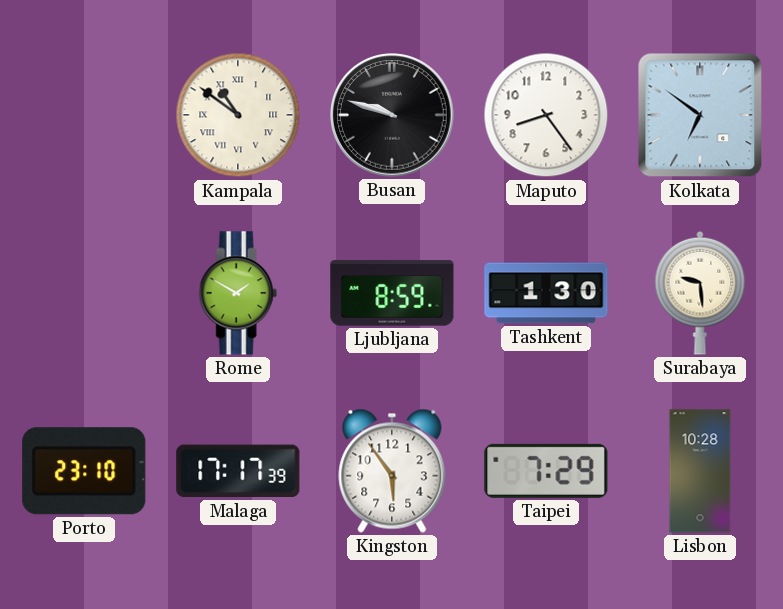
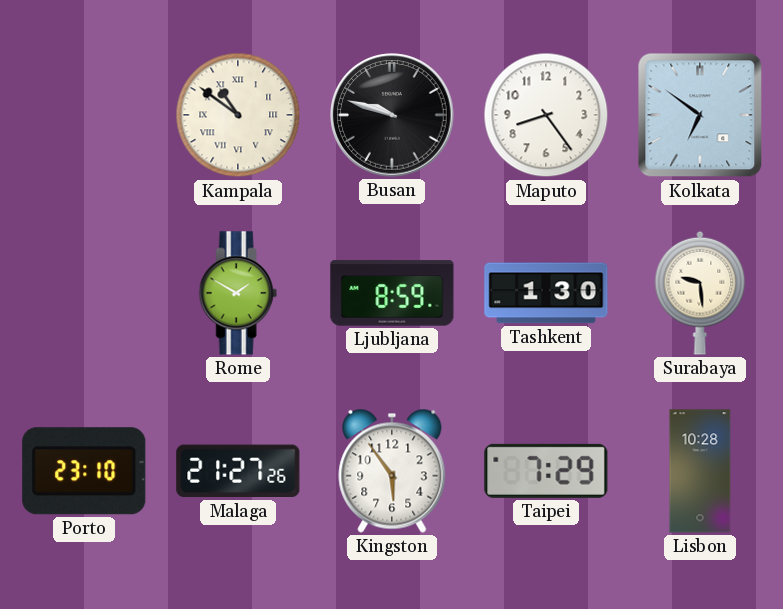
Malaga: 17:17 -> 21:27 (238, 471)
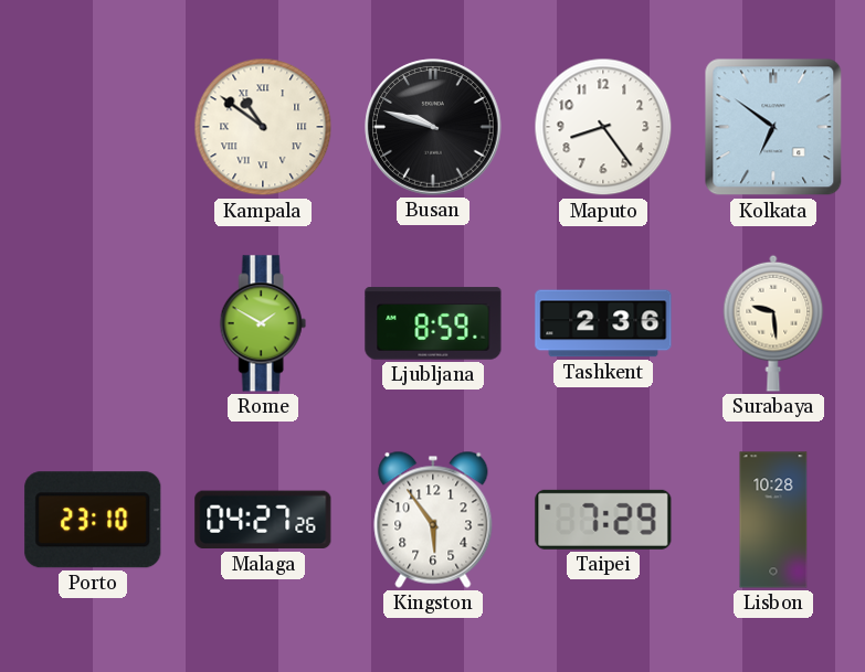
Tashkent: 1:30 -> 2:36 (603, 323)
Malaga: 21:27 -> 04:27 (263, 520)
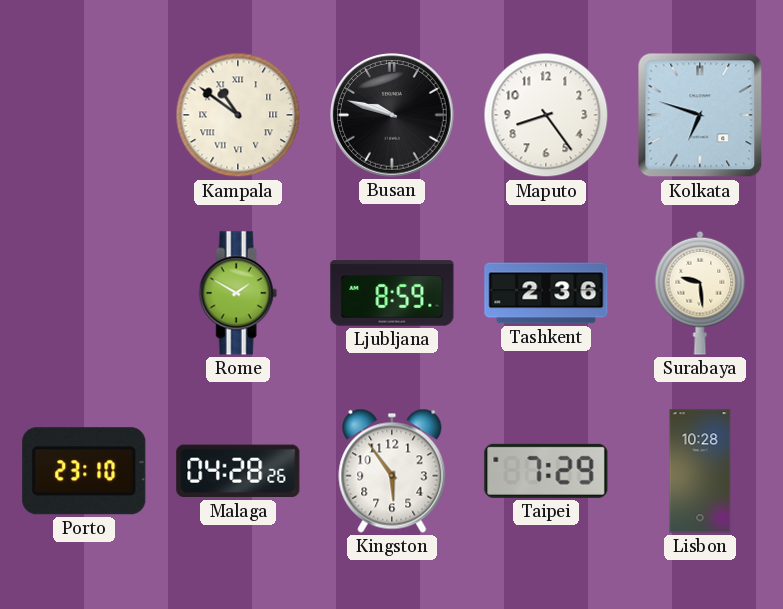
Kolkata: 6:51 -> 6:48 (700, 115)
Malaga: 04:27 -> 04:28 (238, 471)
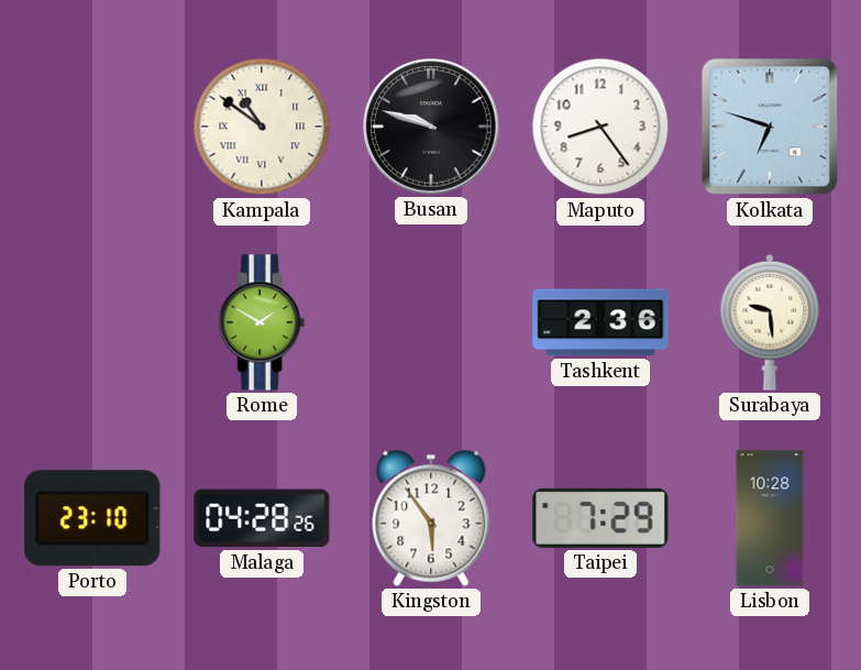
Ljubljana: 8:59 -> none (392, 293)
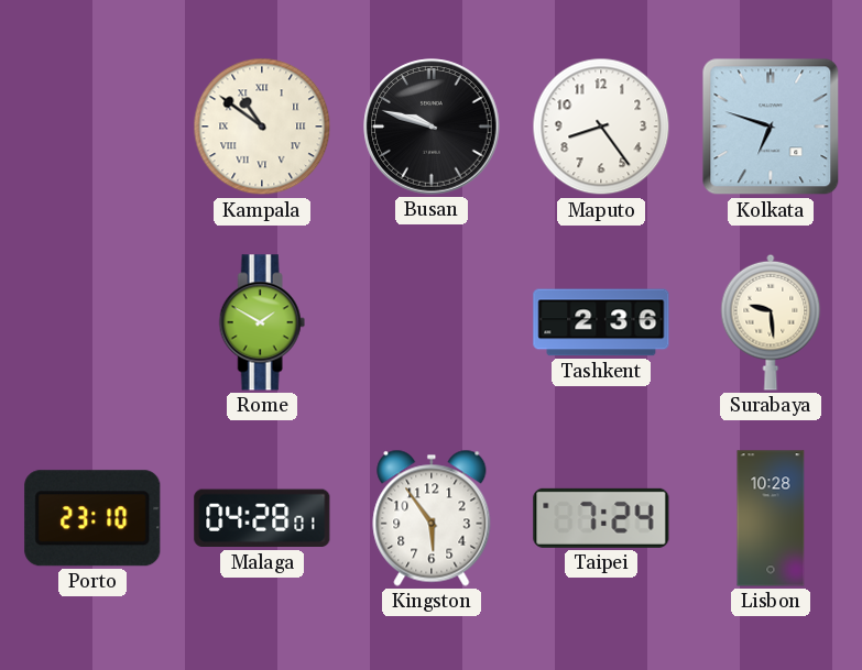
Malaga: 04:28:26 -> 04:28:01 (262, 518)
Taipei: 7:29 -> 7:24 (601, 518)
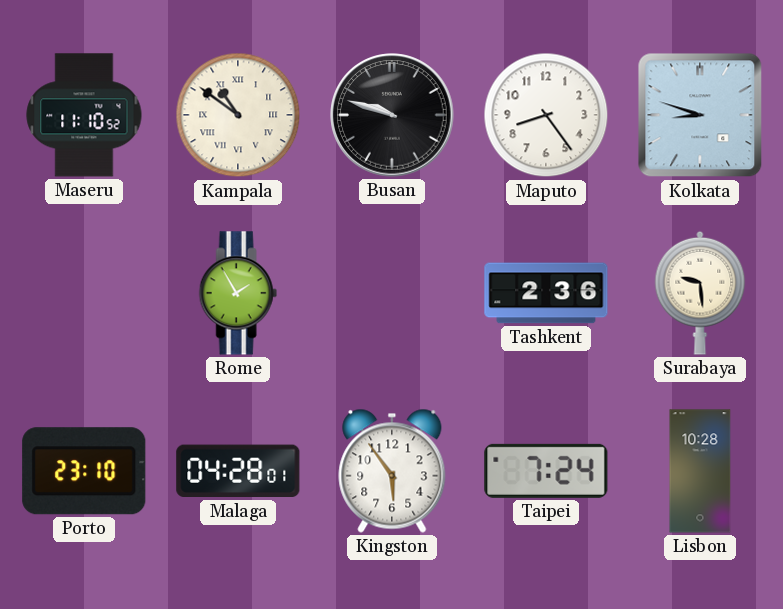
Maseru: none -> 11:10 (84, 115)
Kolkata: 6:48 -> 8:48 (700, 115)
Rome: 1:50 -> 1:55 (238, 293)
